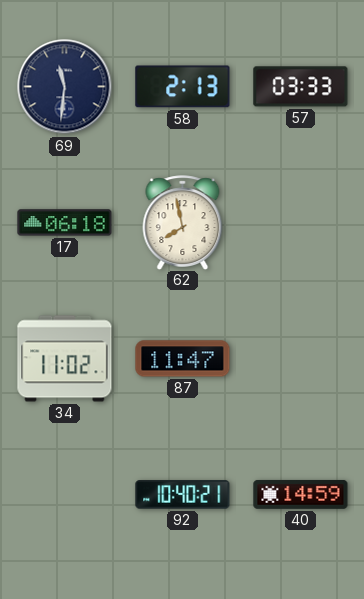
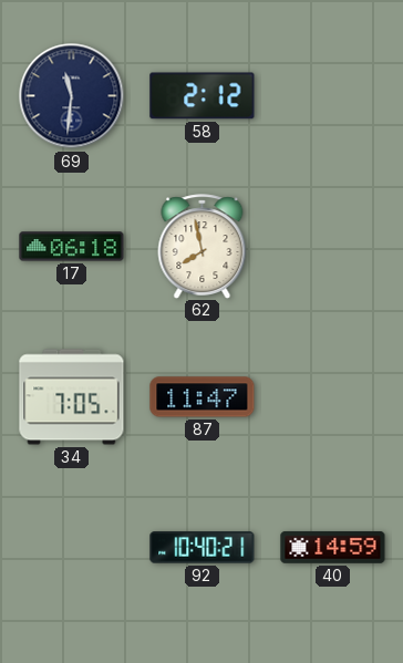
58: 2:13 -> 2:12 (203, 96)
57: 03:33 -> none (301, 87)
34: 11:02 -> 7:05 (72, 397)
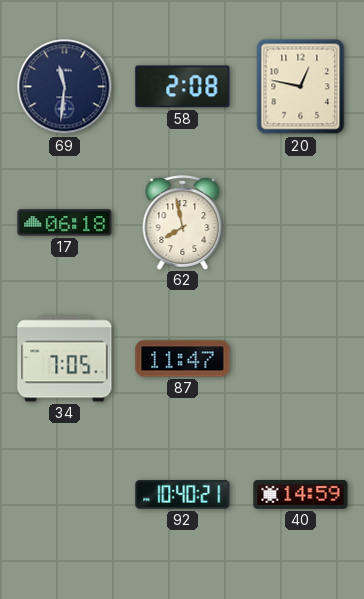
58: 2:12 -> 2:08 (183, 87)
20: none -> 12:47 (301, 87)
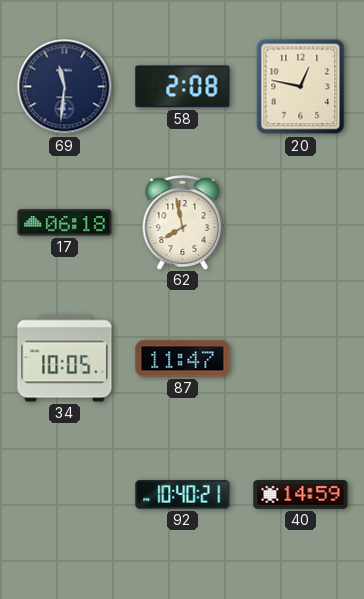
34: 7:05 -> 10:05 (65, 359)
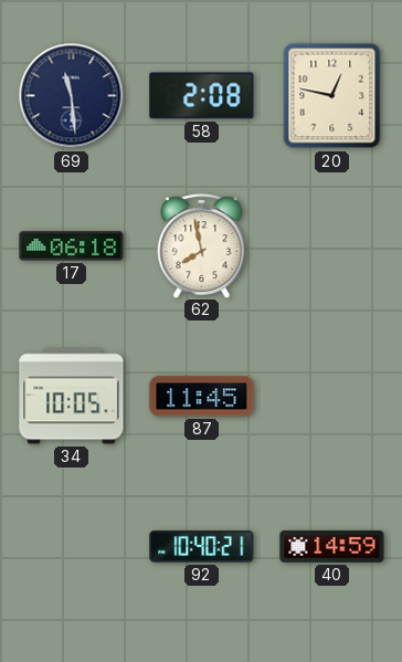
69: 11:31 -> 11:29 (72, 96)
87: 11:47 -> 11:45 (202, 397)
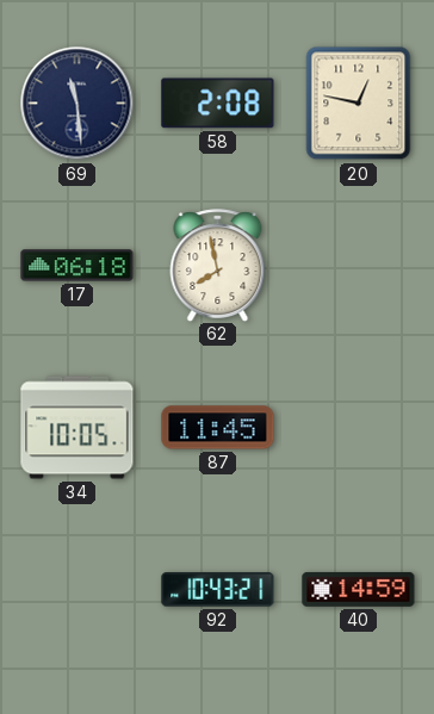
92: 10:40 -> 10:43 (218, 590)
